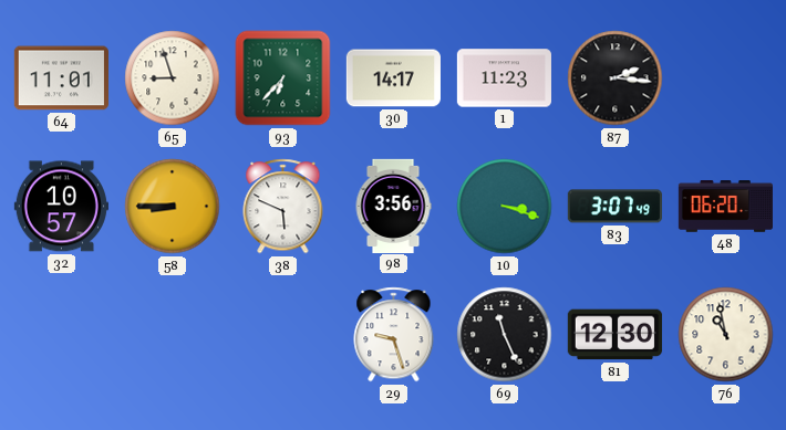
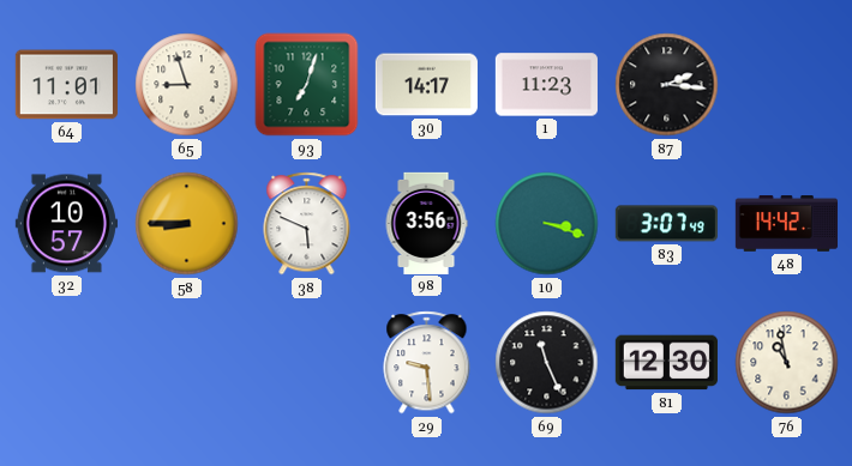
93: 6:37 -> 7:03 (307, 85)
48: 06:20 -> 14:42 (786, 224)
29: 9:27 -> 9:29 (427, 363)
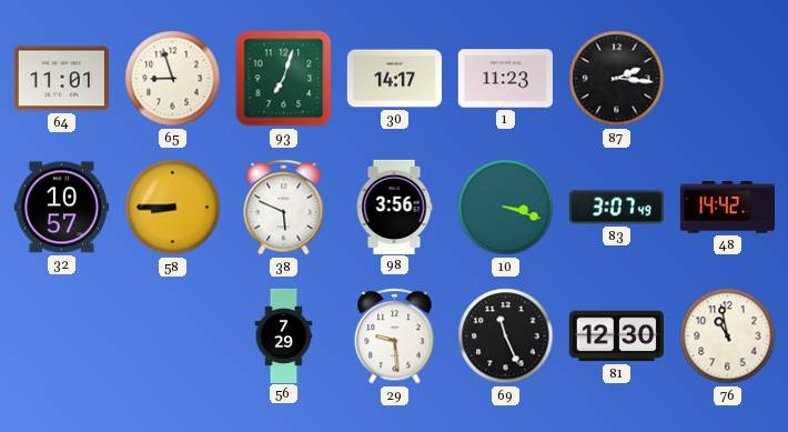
56: none -> 7:29 (284, 335)
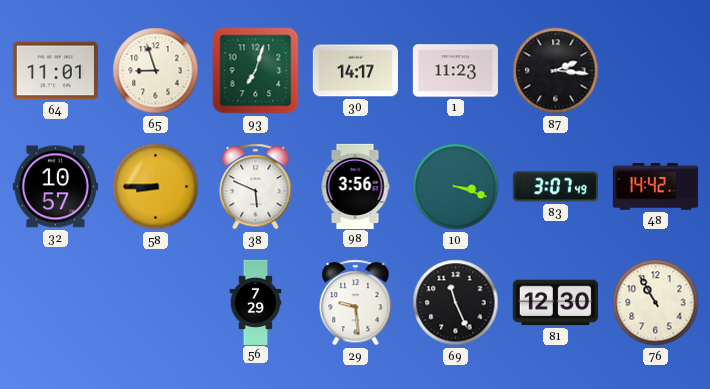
76: 10:58 -> 10:55 (656, 303)
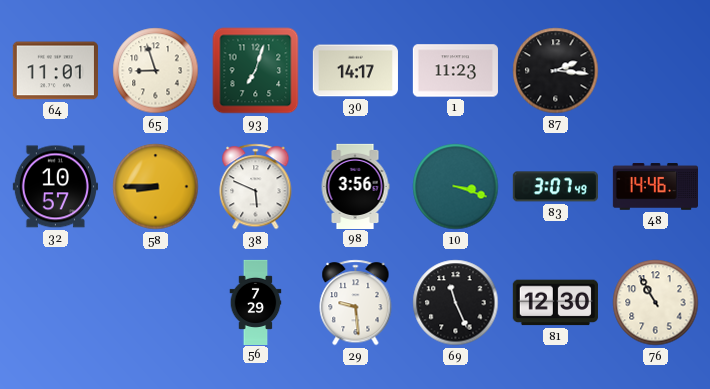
48: 14:42 -> 14:46 (655, 187)
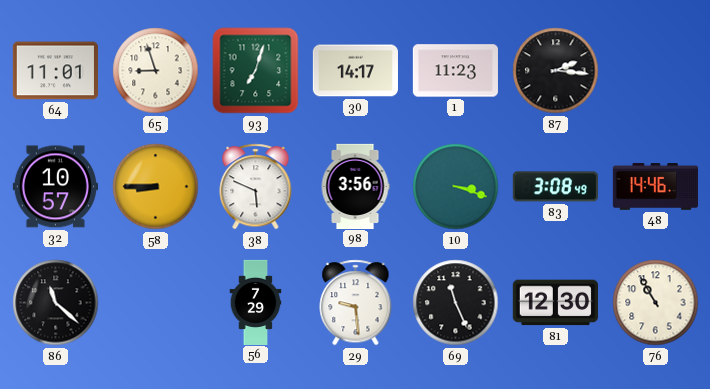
83: 3:07 -> 3:08 (555, 187)
86: none -> 11:22 (56, 303)
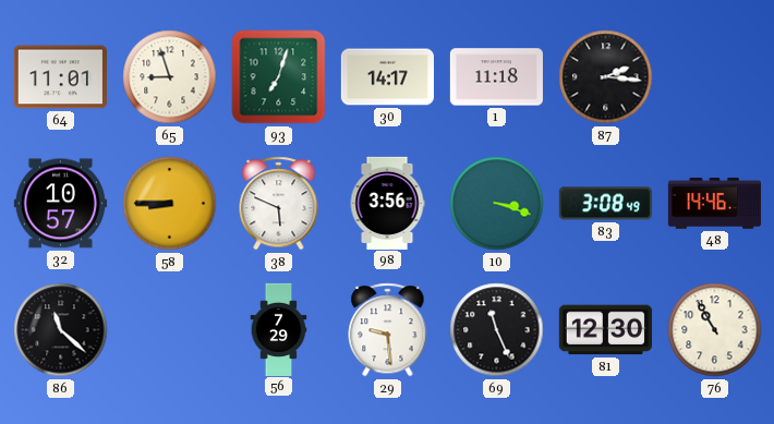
1: 11:23 -> 11:18 (496, 77)
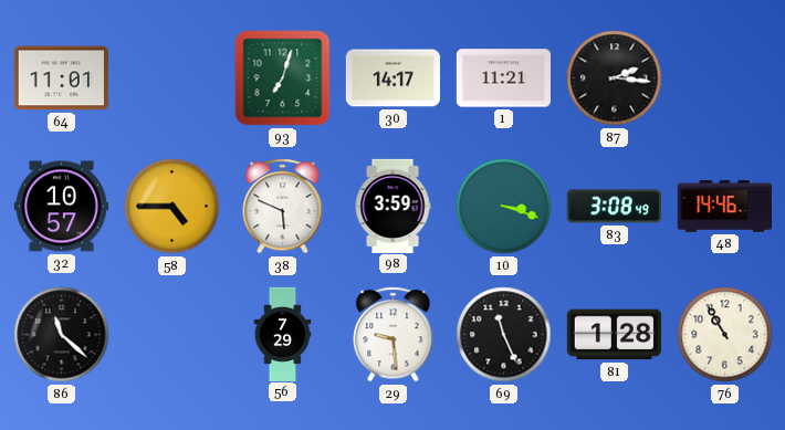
65: 8:57 -> none (170, 77)
1: 11:18 -> 11:21 (503, 78)
58: 8:45 -> 4:45 (172, 207)
98: 3:56 -> 3:59 (393, 206)
81: 12:30 -> 1:28 (614, 335)
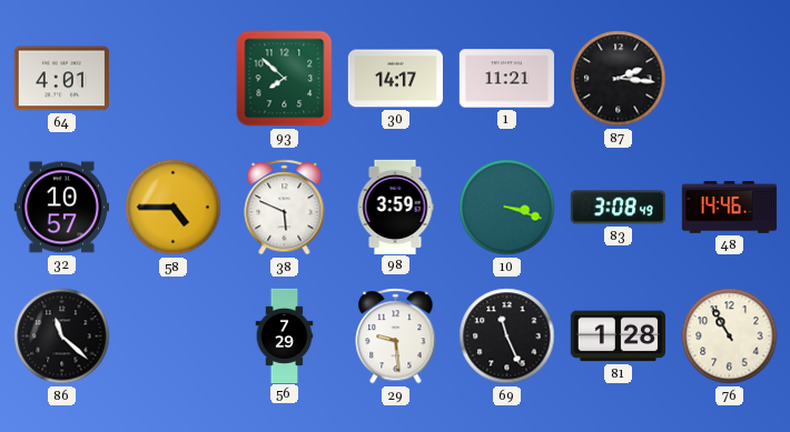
64: 11:01 -> 4:01 (61, 79)
93: 7:03 -> 7:52 (285, 79)
